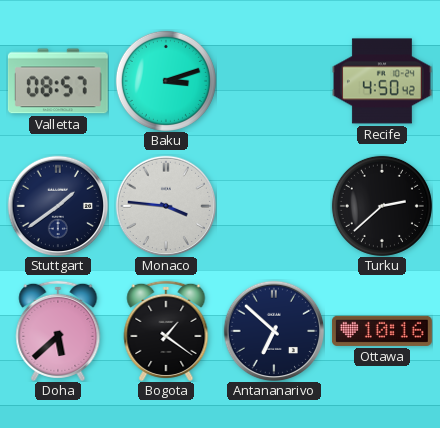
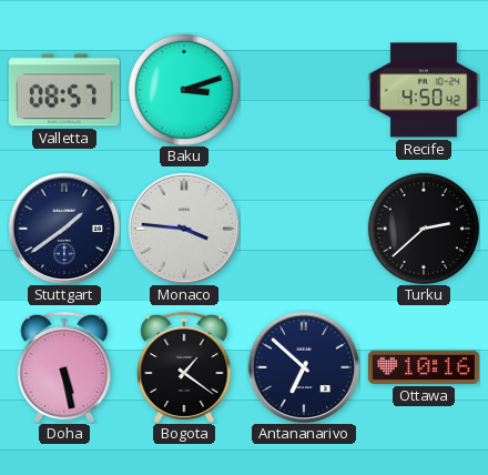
Doha: 5:38 -> 5:28 (64, 367)
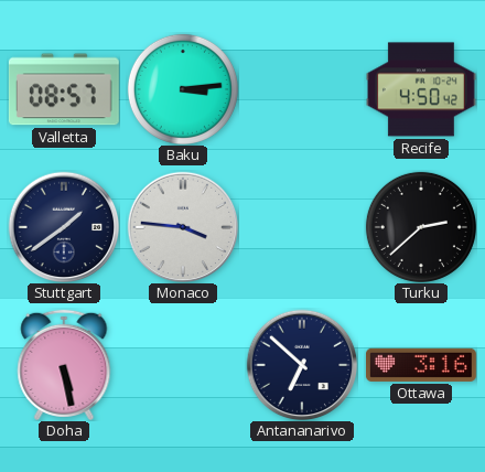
Baku: 3:12 -> 3:14 (183, 89)
Bogota: 1:21 -> none (184, 367)
Ottawa: 10:16 -> 3:16 (421, 365)
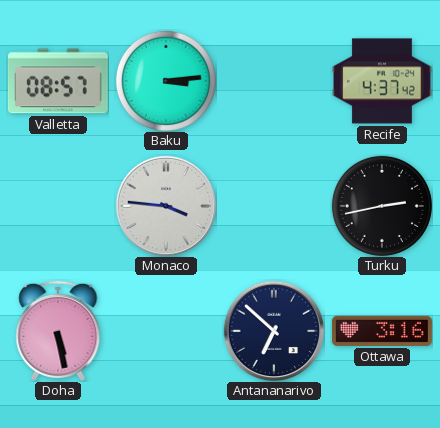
Recife: 4:50 -> 4:37 (382, 81)
Stuttgart: 1:39 -> none (64, 227)
Turku: 2:38 -> 2:43 (382, 206)
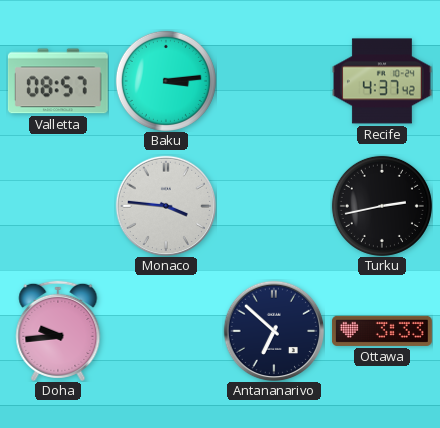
Doha: 5:28 -> 9:44 (58, 331)
Ottawa: 3:16 -> 3:33 (382, 331)
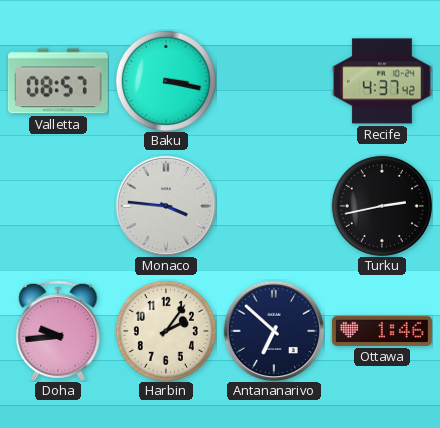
Baku: 3:14 -> 3:17 (166, 81)
Harbin: none -> 2:06 (166, 331)
Ottawa: 3:33 -> 1:46 (382, 331)
